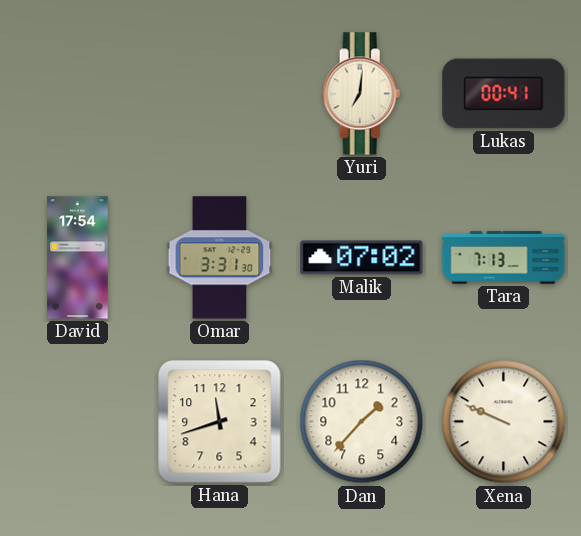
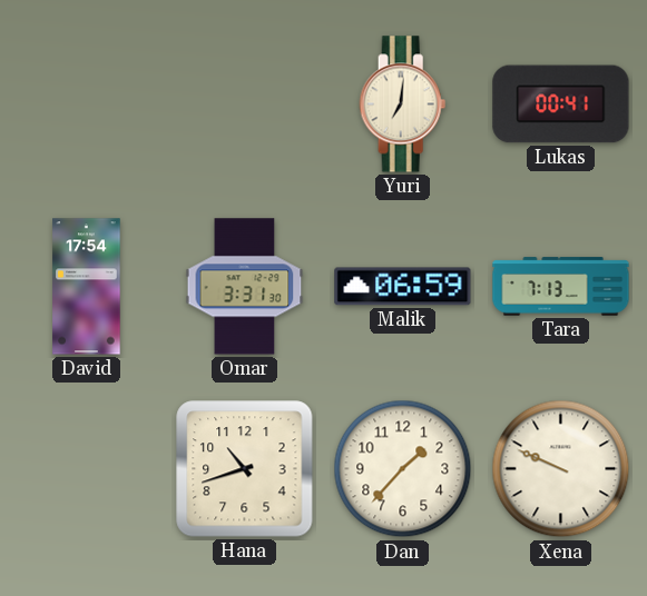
Malik: 07:02 -> 06:59 (403, 287)
Hana: 11:42 -> 10:42 (245, 469)
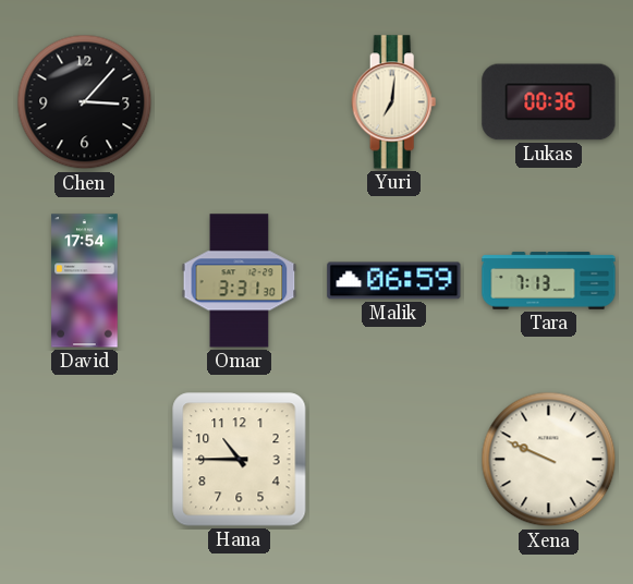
Chen: none -> 3:07 (85, 102)
Lukas: 00:41 -> 00:36 (549, 102)
Hana: 10:42 -> 10:45 (240, 460)
Dan: 1:37 -> none (403, 469)
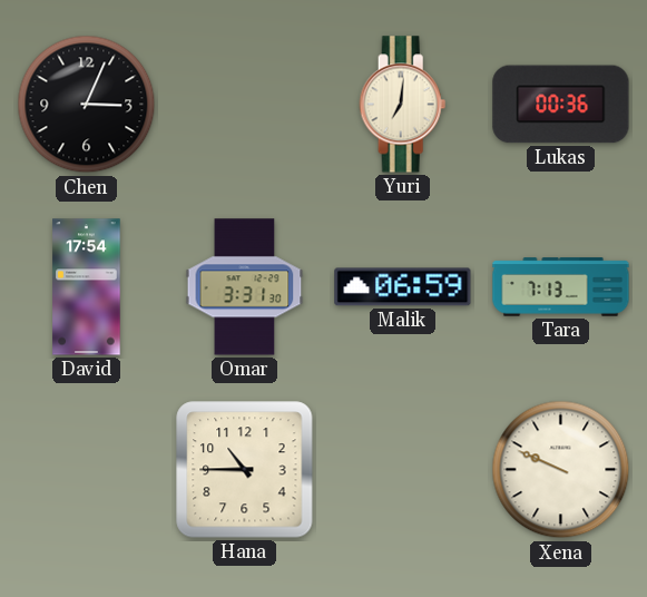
Chen: 3:07 -> 3:04 (87, 105)
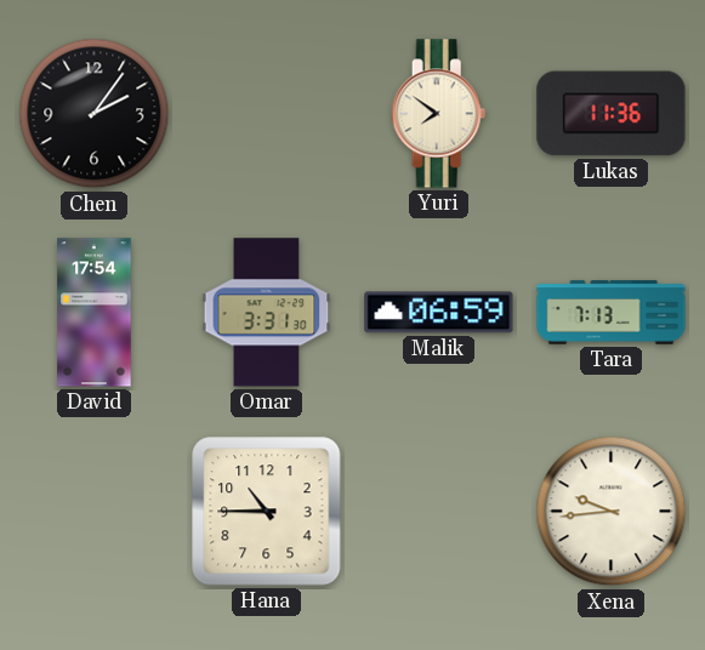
Chen: 3:04 -> 2:06 (95, 114)
Yuri: 7:01 -> 7:51 (439, 114)
Lukas: 00:36 -> 11:36 (612, 114)
Xena: 9:49 -> 9:44 (612, 512)
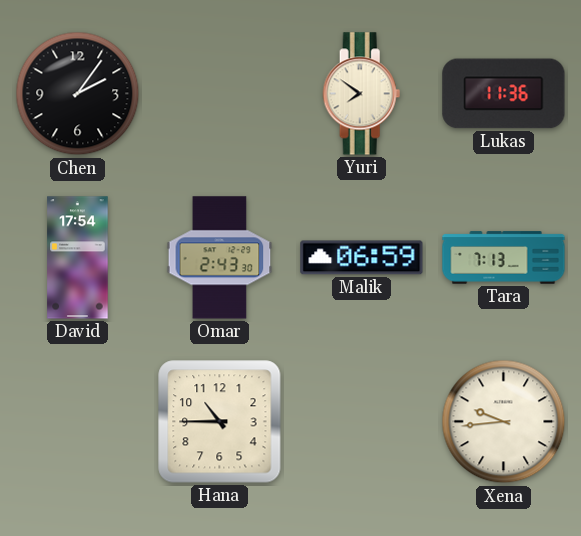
Omar: 3:31 -> 2:43 (220, 258)
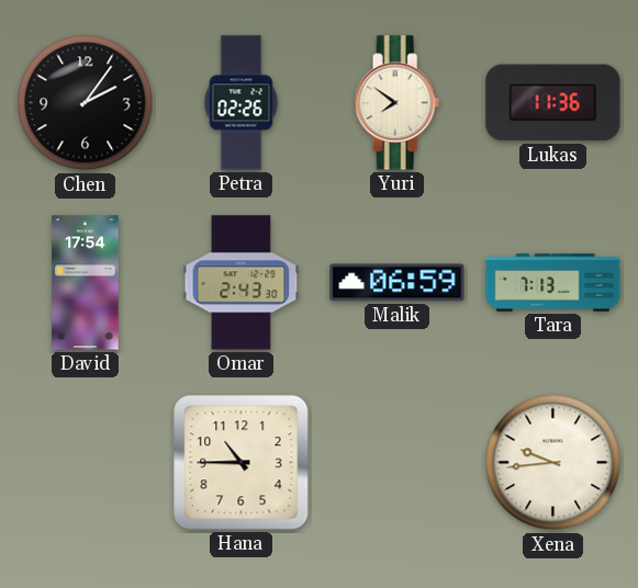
Petra: none -> 02:26 (242, 103)
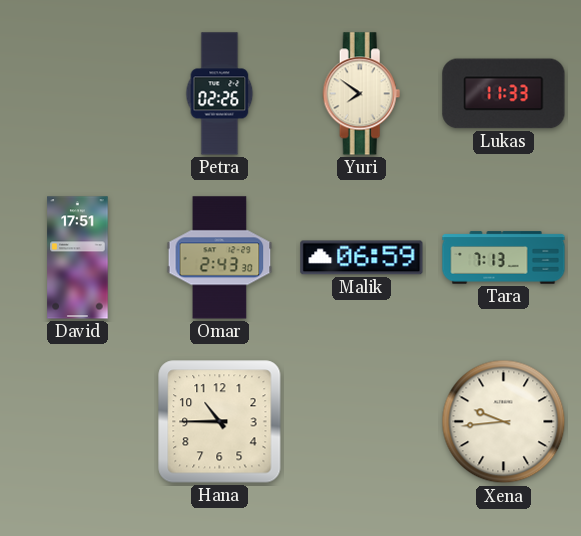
Chen: 2:06 -> none (86, 103)
Lukas: 11:36 -> 11:33 (504, 94)
David: 17:54 -> 17:51 (78, 258)
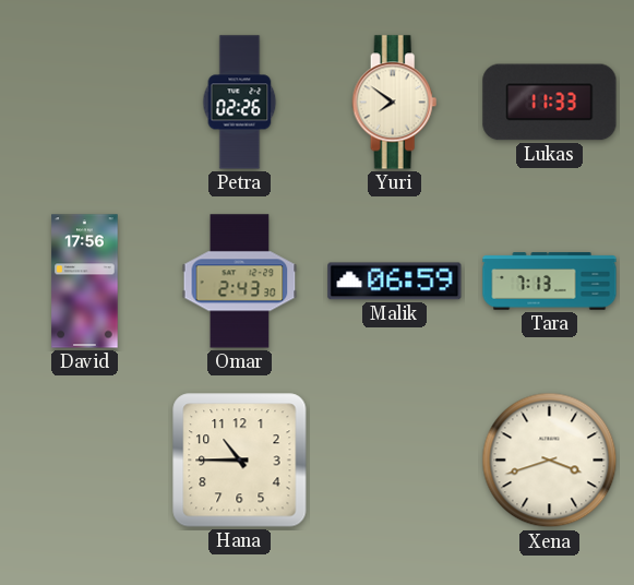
David: 17:51 -> 17:56 (85, 282)
Xena: 9:44 -> 3:42 (550, 461)
